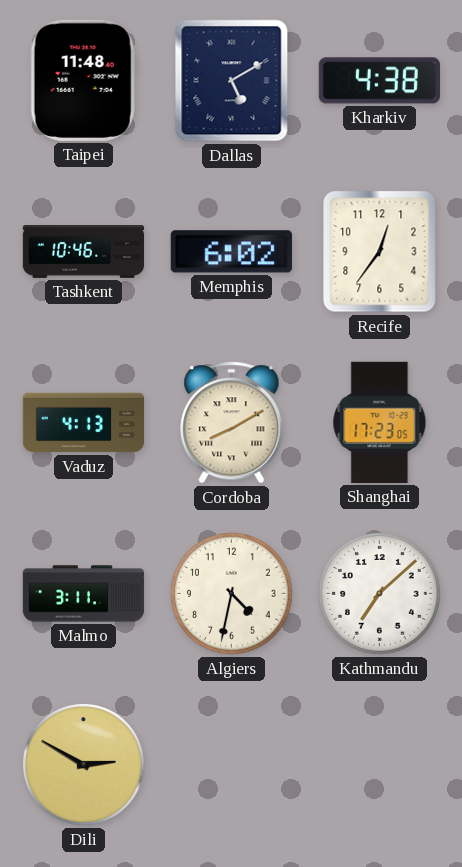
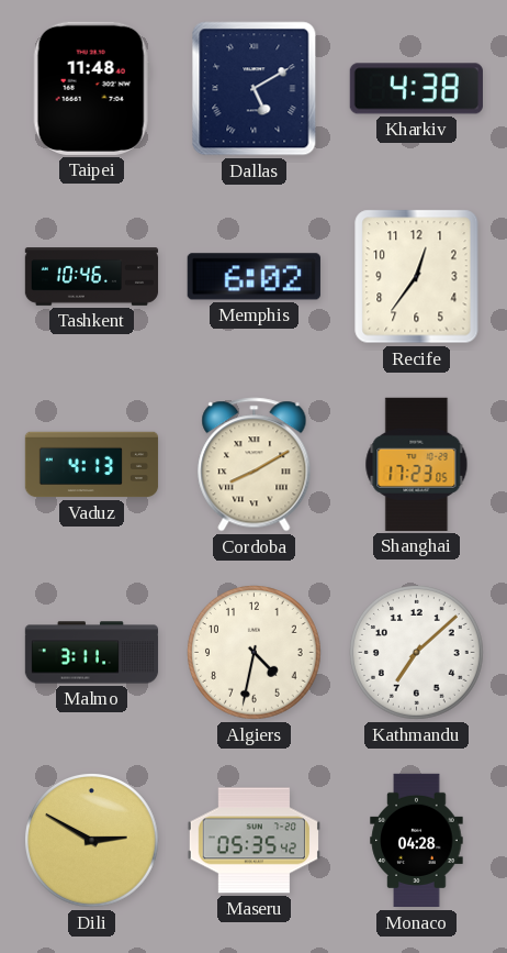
Maseru: none -> 05:35 (253, 841)
Monaco: none -> 04:28 (417, 841)
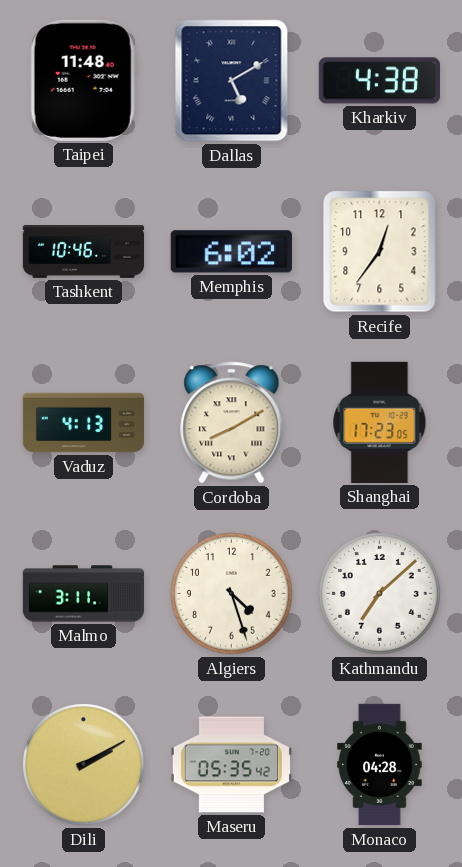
Algiers: 4:32 -> 4:27 (232, 594)
Dili: 2:50 -> 2:10 (84, 765)
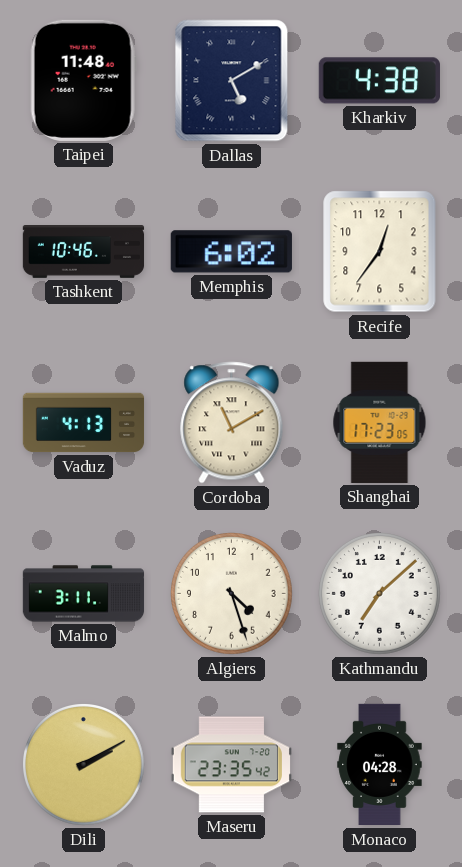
Cordoba: 8:10 -> 11:10 (232, 423)
Maseru: 05:35 -> 23:35 (231, 765)
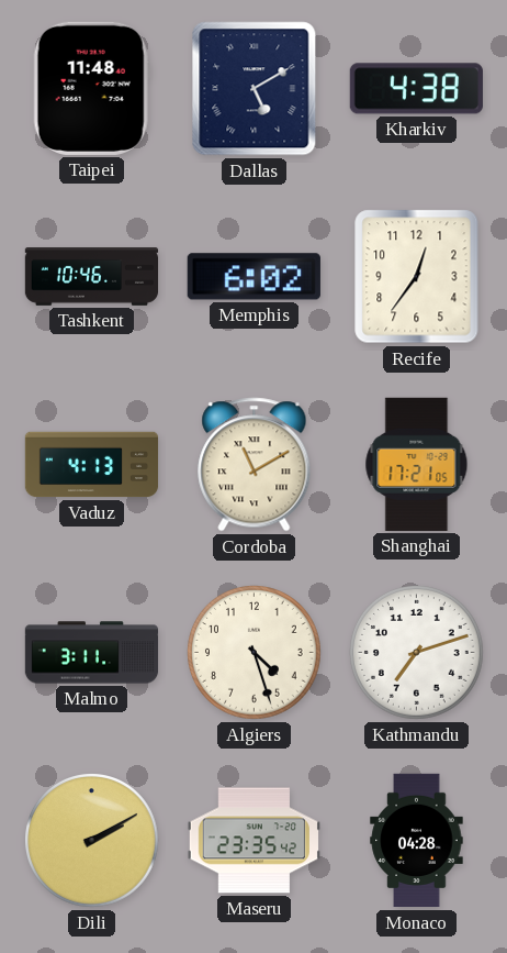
Shanghai: 17:23 -> 17:21 (417, 464)
Kathmandu: 7:08 -> 7:12 (417, 653)
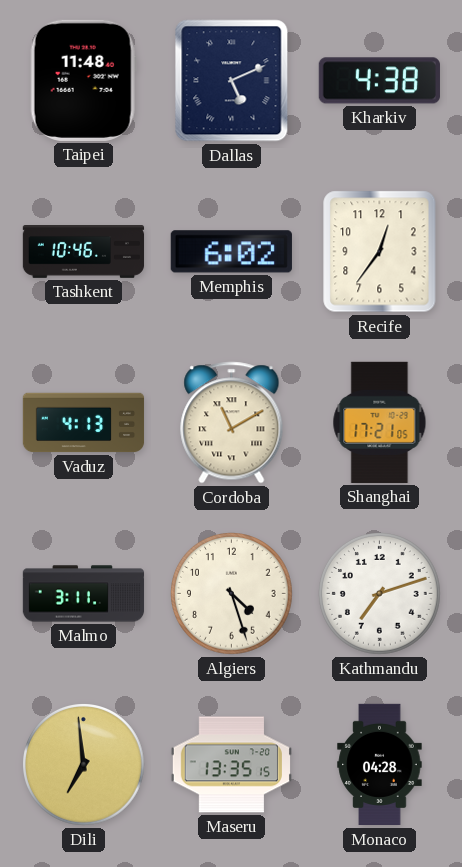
Dallas: 5:10 -> 5:11 (232, 81)
Dili: 2:10 -> 6:59 (84, 765)
Maseru: 23:35 -> 13:35 (231, 765)
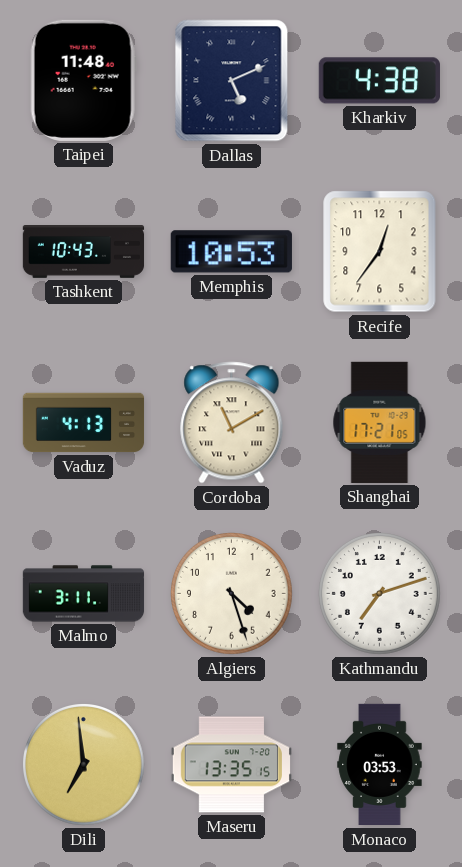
Tashkent: 10:46 -> 10:43 (84, 252)
Memphis: 6:02 -> 10:53 (231, 252)
Monaco: 04:28 -> 03:53 (380, 765)
